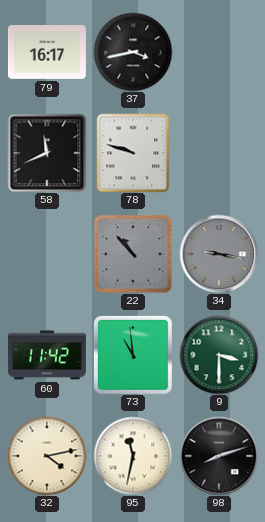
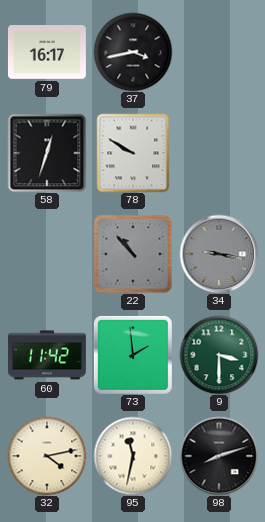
58: 11:41 -> 12:33 (47, 153)
78: 9:48 -> 9:50 (133, 153)
73: 10:59 -> 1:59 (133, 355)
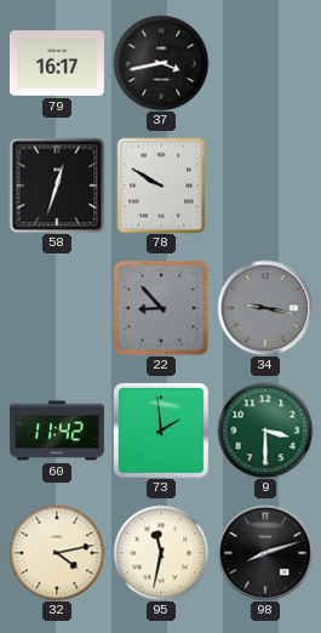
22: 10:53 -> 8:53 (161, 308)
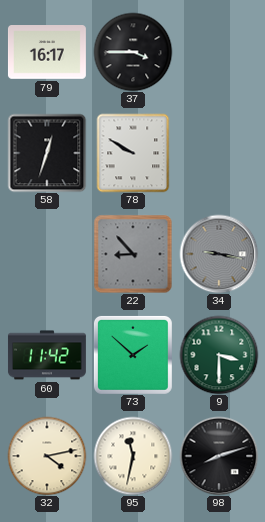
37: 3:43 -> 3:45 (133, 52)
73: 1:59 -> 1:52 (133, 355)
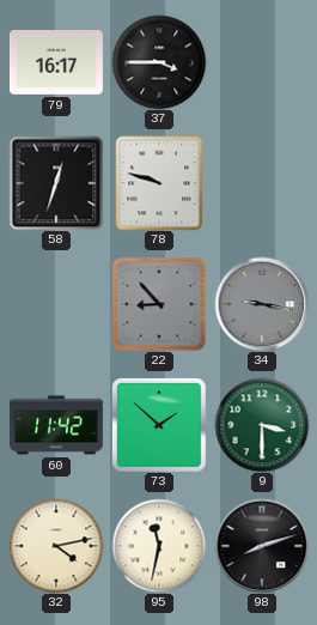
78: 9:50 -> 9:48 (159, 183)
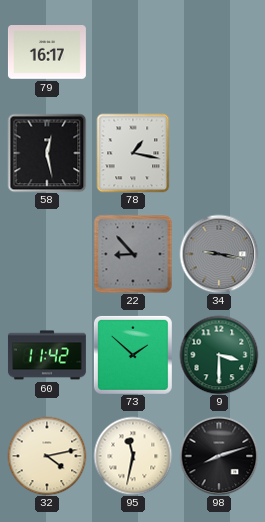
37: 3:45 -> none (159, 62)
58: 12:33 -> 12:28 (47, 153)
78: 9:48 -> 1:17 (133, 153)
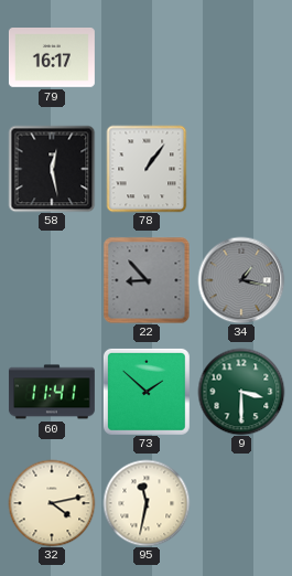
78: 1:17 -> 1:06 (147, 169)
34: 9:17 -> 1:17 (241, 280)
60: 11:42 -> 11:41 (52, 392)
98: 8:12 -> none (219, 456)
